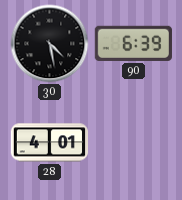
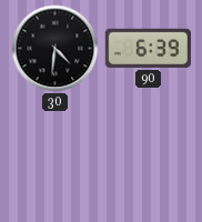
30: 4:28 -> 4:31 (55, 49)
28: 4:01 -> none (49, 143)
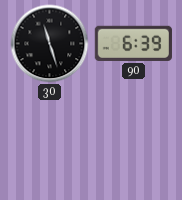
30: 4:31 -> 11:27 (50, 44)
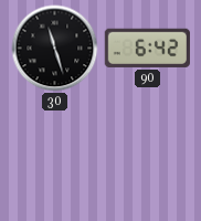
90: 6:39 -> 6:42 (147, 48)
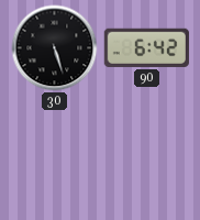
30: 11:27 -> 5:27 (55, 48)
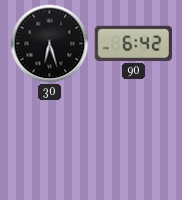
30: 5:27 -> 6:27 (50, 44)
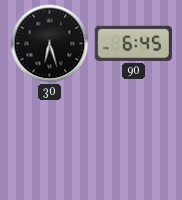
90: 6:42 -> 6:45 (133, 43)
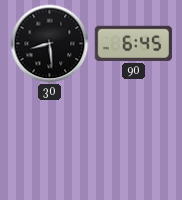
30: 6:27 -> 8:29 (50, 44)
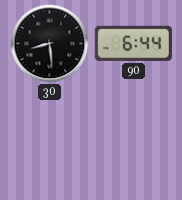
90: 6:45 -> 6:44 (133, 43)
